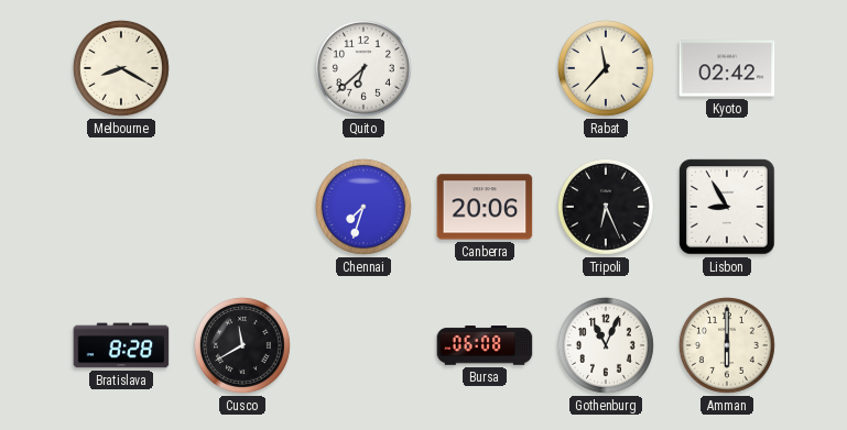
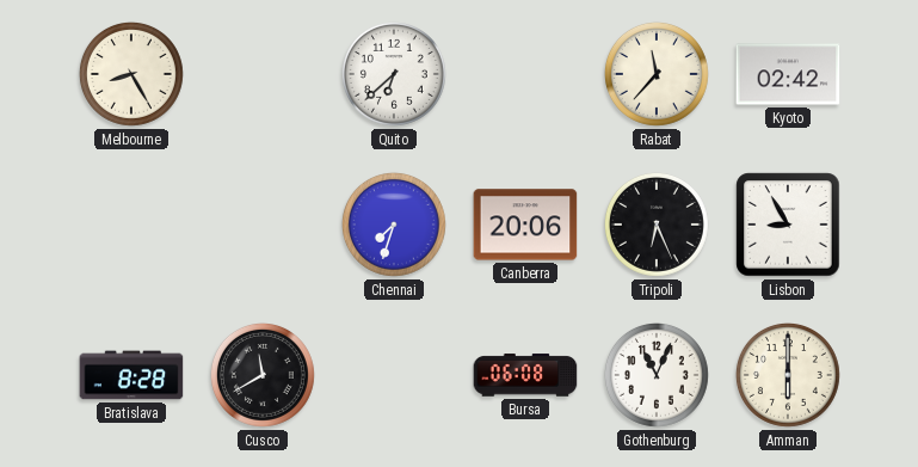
Melbourne: 8:20 -> 8:25 (131, 74)
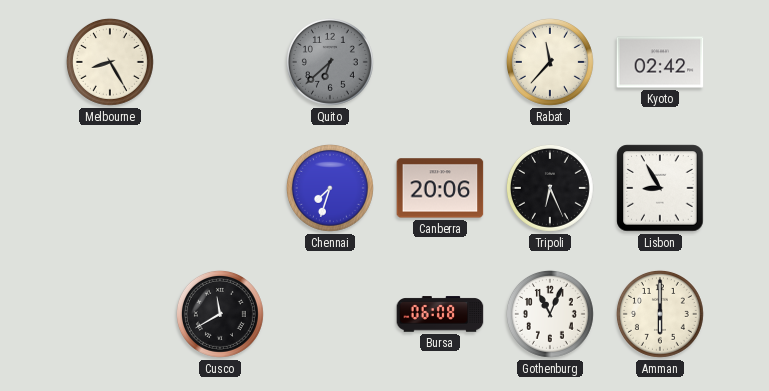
Quito dial: white -> grey (330, 62)
Bratislava: 8:28 -> none (131, 375)
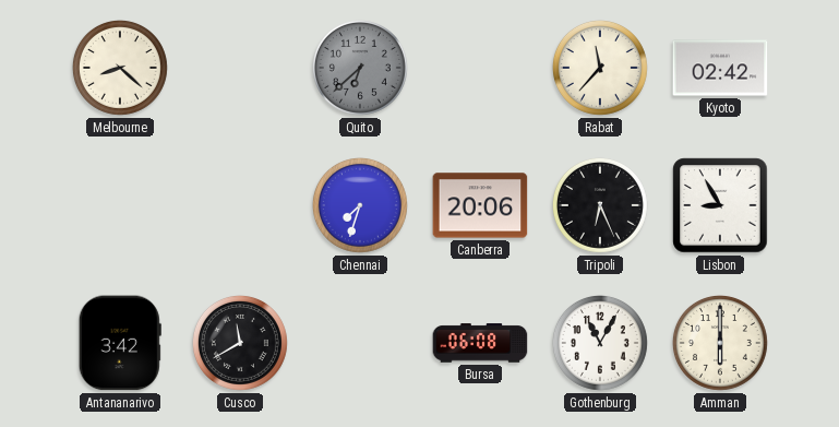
Melbourne: 8:25 -> 8:22 (120, 68)
Antananarivo: none -> 3:42 (120, 343)
Gothenburg: 11:04 -> 11:05 (600, 343)
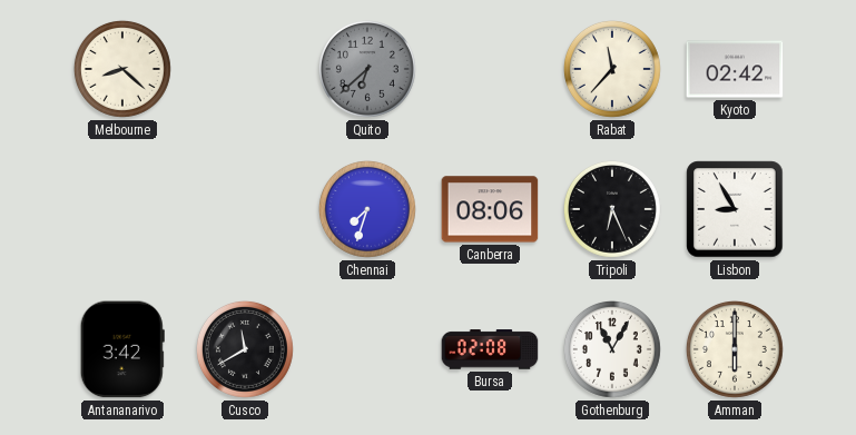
Canberra: 20:06 -> 08:06 (490, 209)
Bursa: 06:08 -> 02:08 (490, 349)
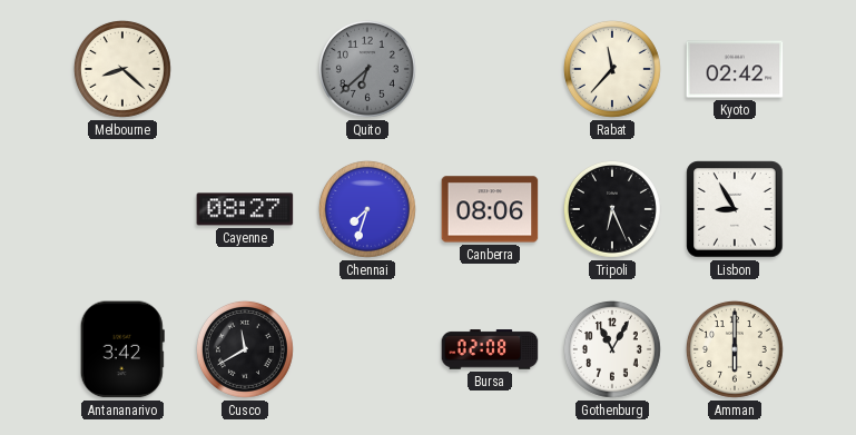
Cayenne: none -> 08:27 (245, 209)
